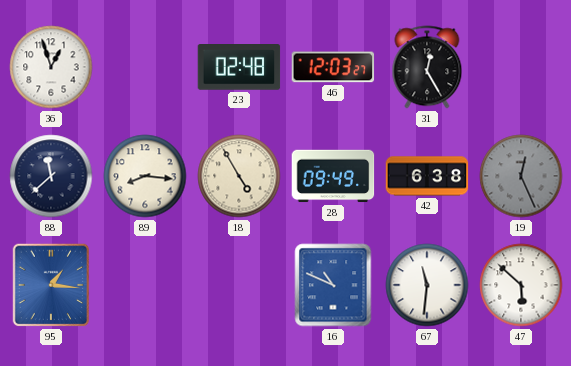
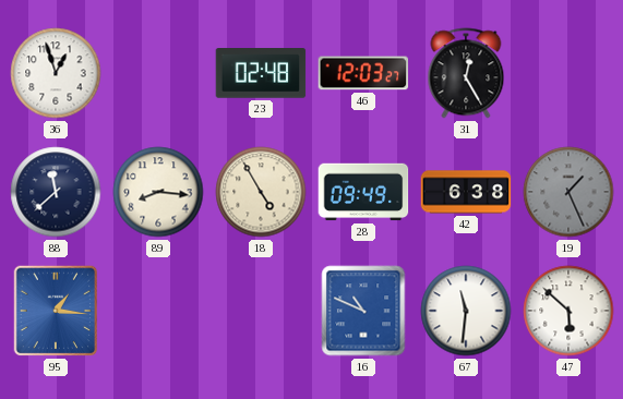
19: 12:26 -> 1:26 (568, 192)
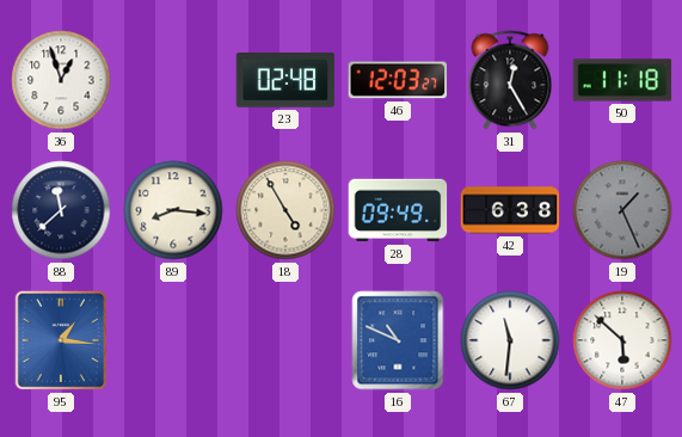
50: none -> 11:18 (622, 80)
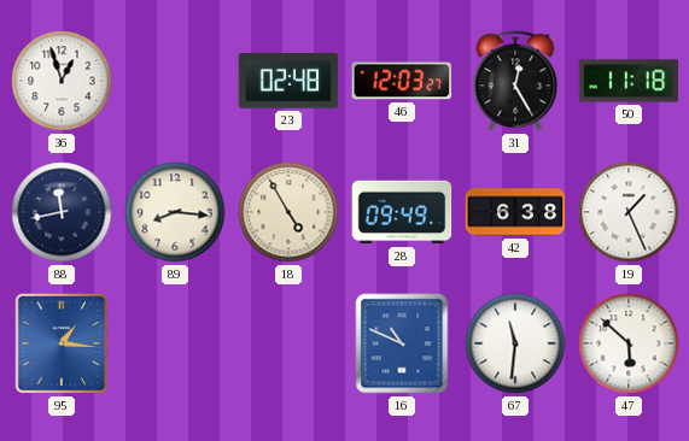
88: 11:38 -> 11:43 (62, 212)
19 dial: grey -> white (629, 212)
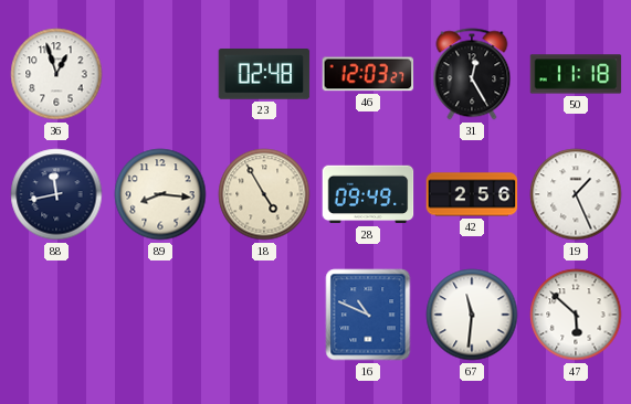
42: 6:38 -> 2:56 (472, 194)
95: 1:16 -> none (62, 343)
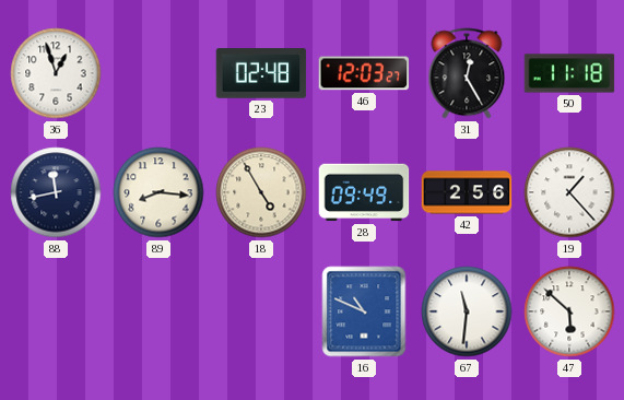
19: 1:26 -> 1:23 (569, 192)
